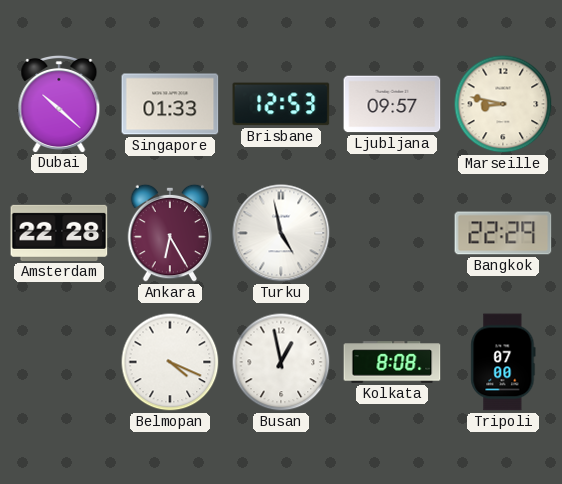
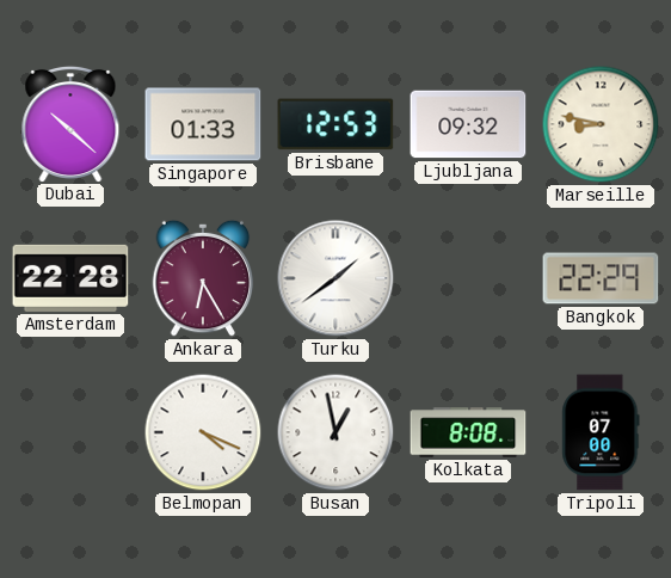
Ljubljana: 09:57 -> 09:32 (468, 124)
Turku: 4:58 -> 1:39 (335, 278)
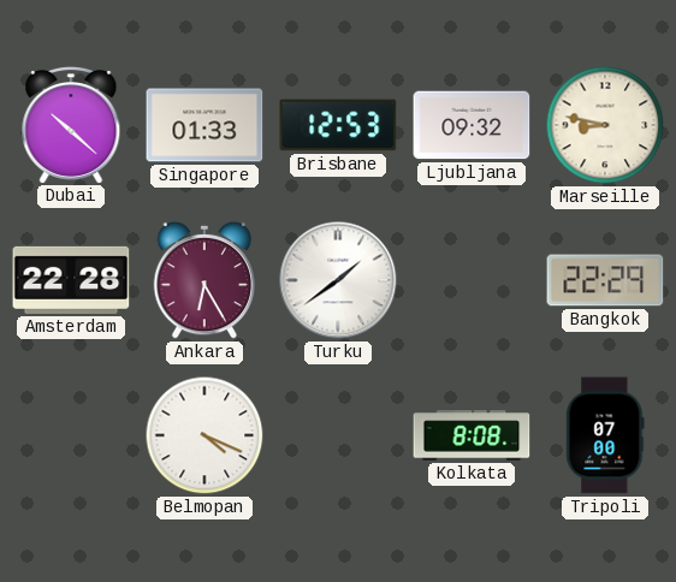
Busan: 12:58 -> none (335, 432)
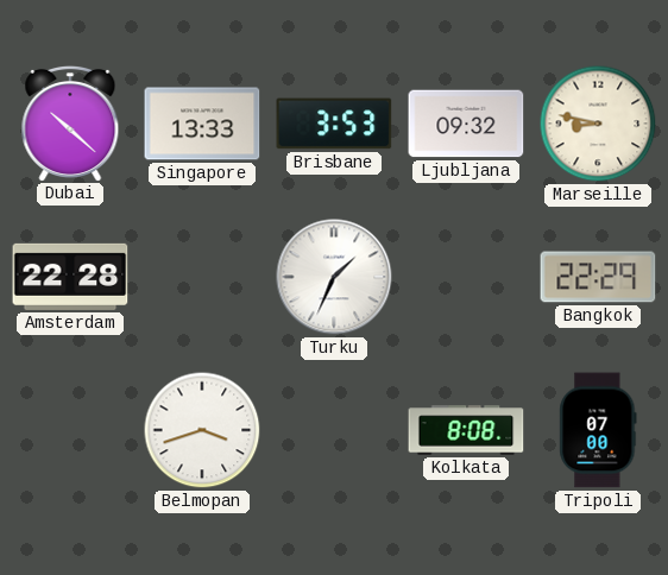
Singapore: 01:33 -> 13:33 (202, 124)
Brisbane: 12:53 -> 3:53 (334, 124)
Ankara: 6:25 -> none (204, 280)
Turku: 1:39 -> 1:34 (334, 277)
Belmopan: 4:19 -> 3:42 (202, 430)
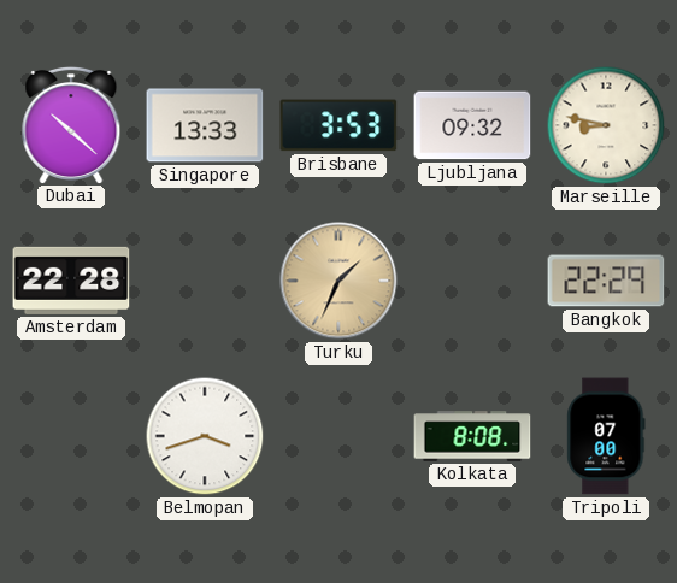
Turku dial: white -> champagne (338, 281)
